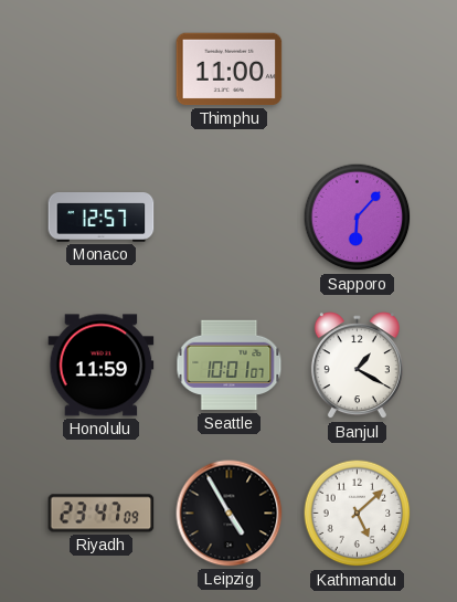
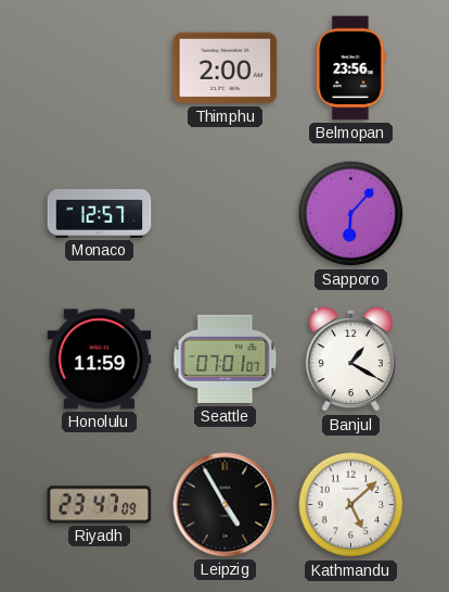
Thimphu: 11:00 -> 2:00 (226, 68)
Belmopan: none -> 23:56 (351, 68)
Seattle: 10:01 -> 07:01 (226, 360)
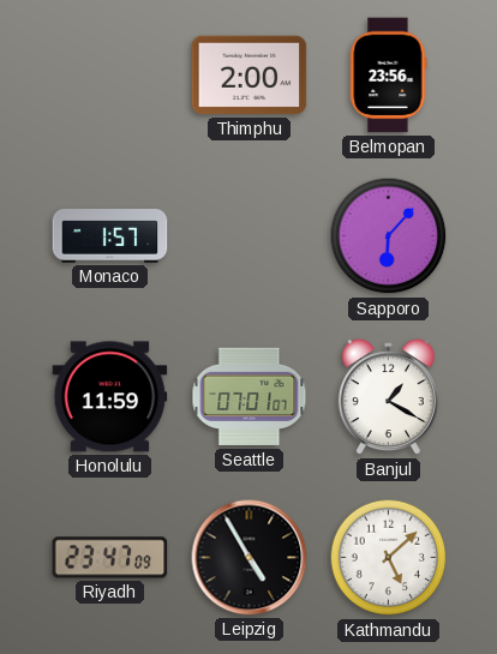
Monaco: 12:57 -> 1:57 (110, 236)
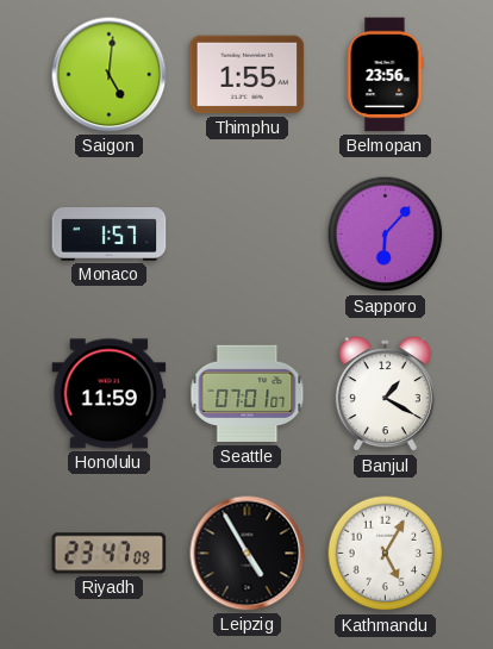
Saigon: none -> 5:01 (110, 75)
Thimphu: 2:00 -> 1:55 (248, 75)
Kathmandu: 5:08 -> 5:05 (386, 554)
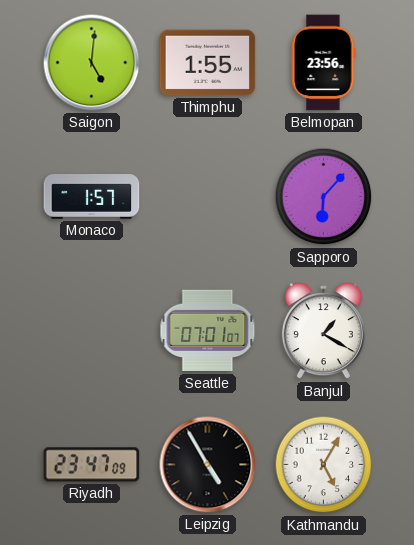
Honolulu: 11:59 -> none (110, 394)
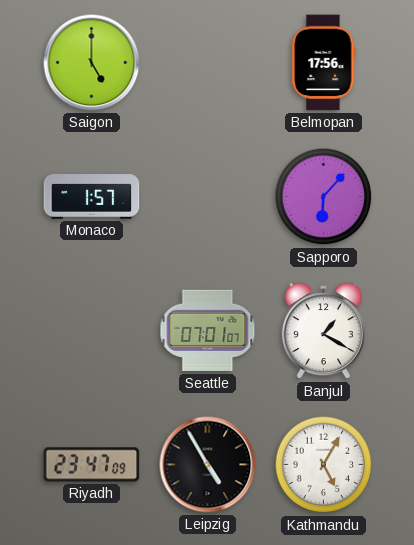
Saigon: 5:01 -> 5:00 (92, 63)
Thimphu: 1:55 -> none (208, 63)
Belmopan: 23:56 -> 17:56 (324, 63)
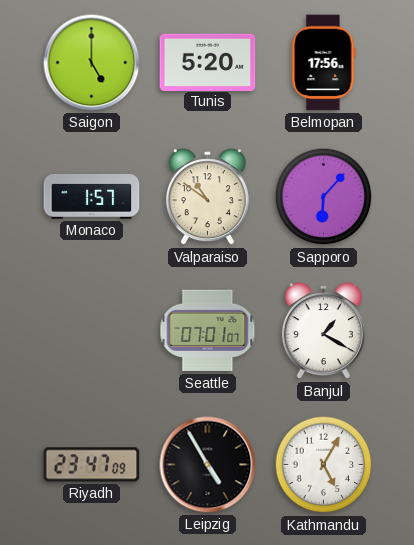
Tunis: none -> 5:20 (208, 62)
Valparaiso: none -> 10:51 (207, 197)
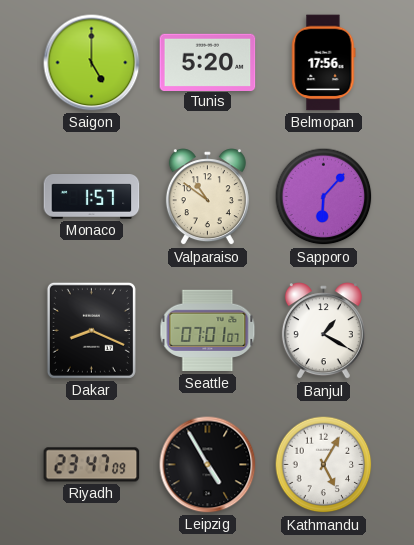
Dakar: none -> 8:19 (91, 330)
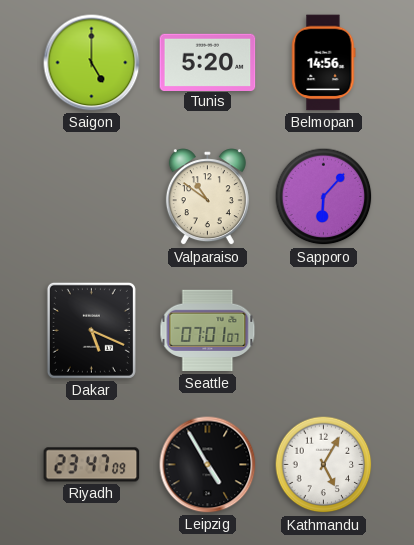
Belmopan: 17:56 -> 14:56 (324, 63)
Monaco: 1:57 -> none (92, 197)
Dakar: 8:19 -> 5:19 (91, 330)
Banjul: 1:20 -> none (323, 331)
